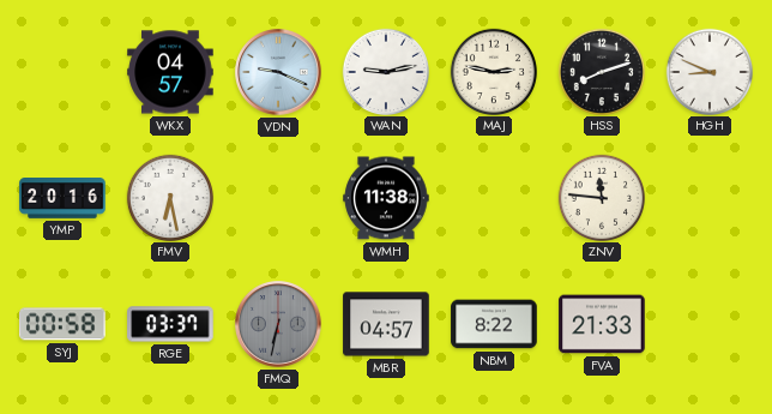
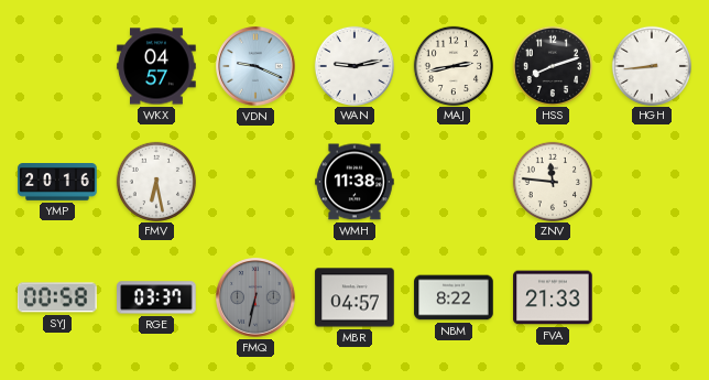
MAJ: 2:47 -> 2:43 (452, 65)
HGH: 8:49 -> 8:44 (651, 65)
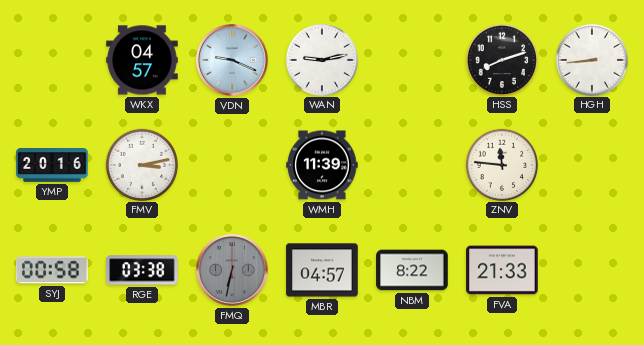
MAJ: 2:43 -> none (452, 65)
FMV: 6:28 -> 3:13 (141, 164)
WMH: 11:38 -> 11:39 (322, 165)
RGE: 03:37 -> 03:38 (142, 270)
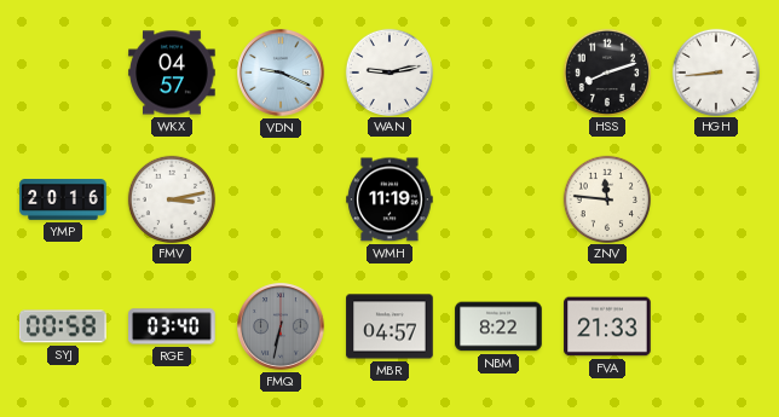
WMH: 11:39 -> 11:19 (389, 199)
RGE: 03:38 -> 03:40 (172, 326)
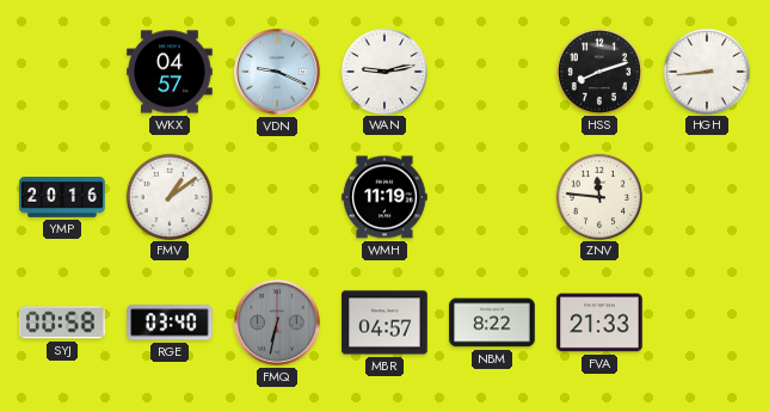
FMV: 3:13 -> 1:09 (168, 196)
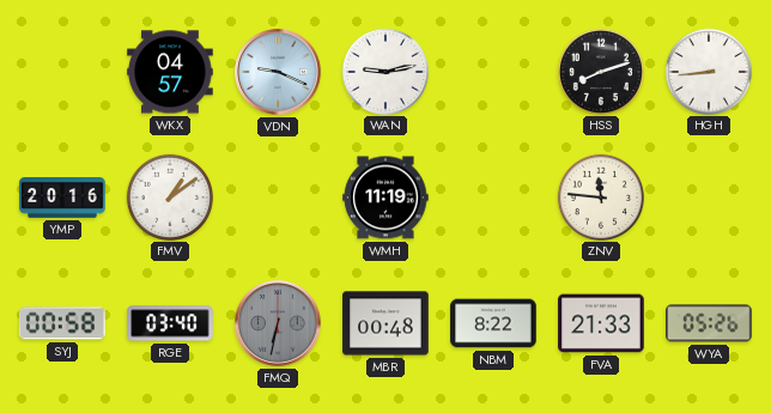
MBR: 04:57 -> 00:48 (385, 323)
WYA: none -> 05:26 (709, 323)
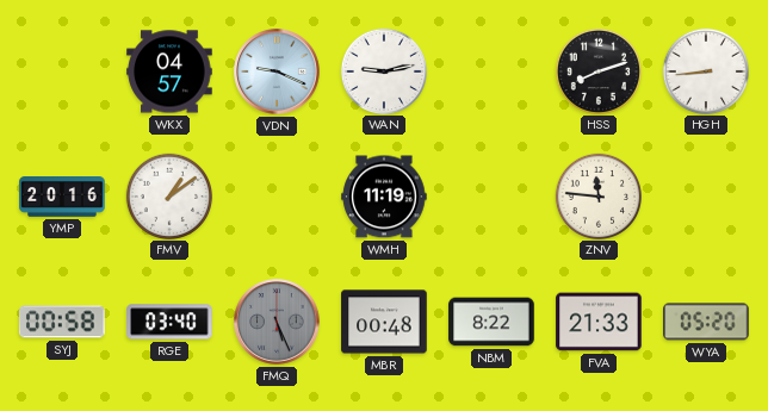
FMQ: 6:32 -> 5:26 (277, 322)
WYA: 05:26 -> 05:20 (706, 322)
